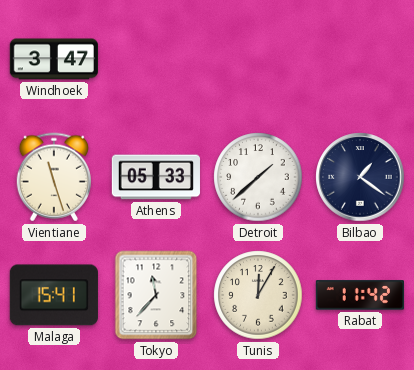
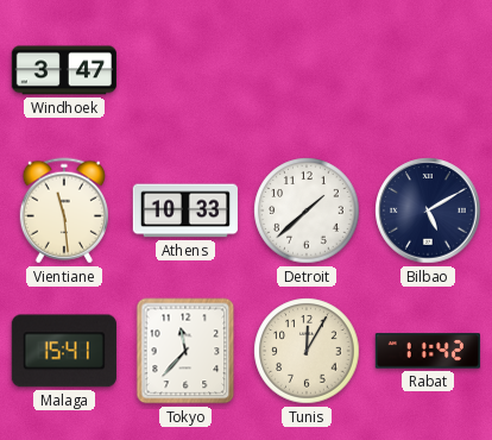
Vientiane: 11:27 -> 11:29 (63, 210)
Athens: 05:33 -> 10:33 (185, 210)
Bilbao: 1:21 -> 5:10 (428, 210)
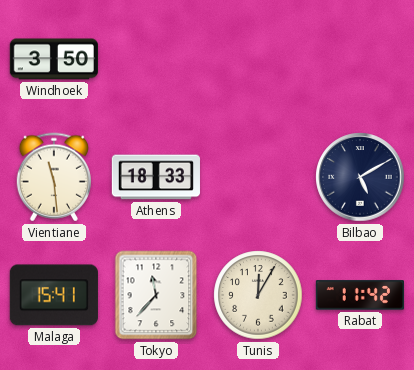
Windhoek: 3:47 -> 3:50 (54, 59)
Athens: 10:33 -> 18:33 (156, 177)
Detroit: 1:38 -> none (307, 210)
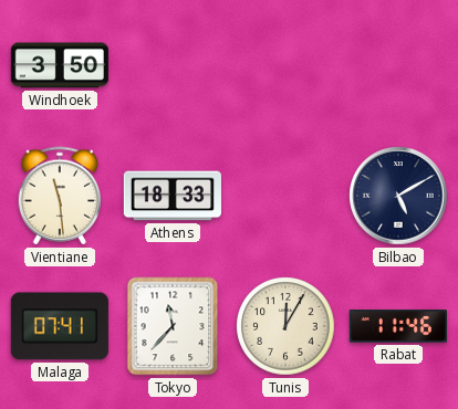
Malaga: 15:41 -> 07:41 (60, 326)
Rabat: 11:42 -> 11:46 (398, 326)
